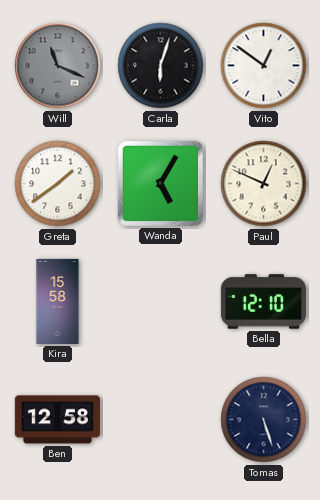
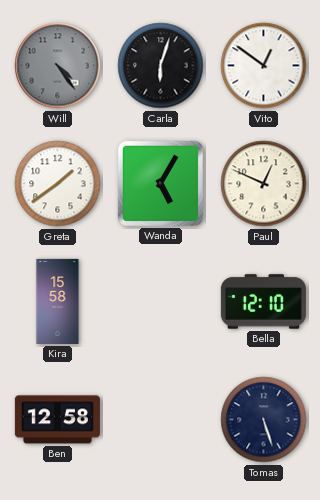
Will: 11:19 -> 4:24 (58, 66)
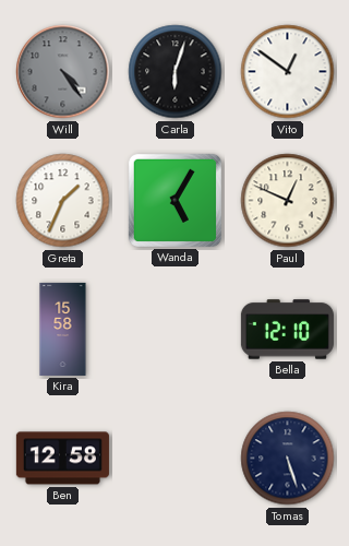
Greta: 1:39 -> 1:34 (63, 201)
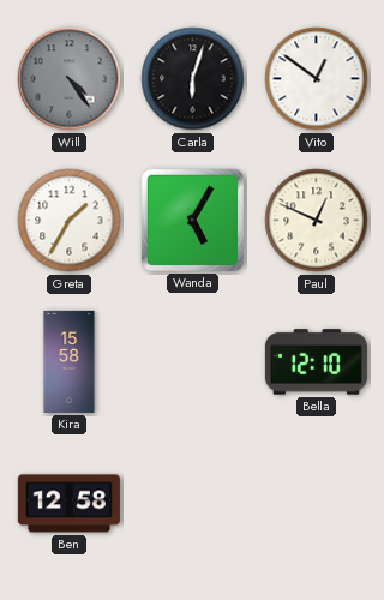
Greta: 1:34 -> 1:35 (70, 221)
Tomas: 5:27 -> none (288, 459)
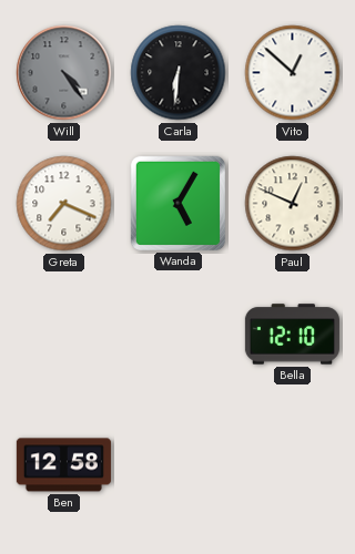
Carla: 6:03 -> 6:31 (179, 73)
Vito: 12:51 -> 12:52 (293, 73)
Greta: 1:35 -> 7:19 (64, 204)
Kira: 15:58 -> none (70, 361)
